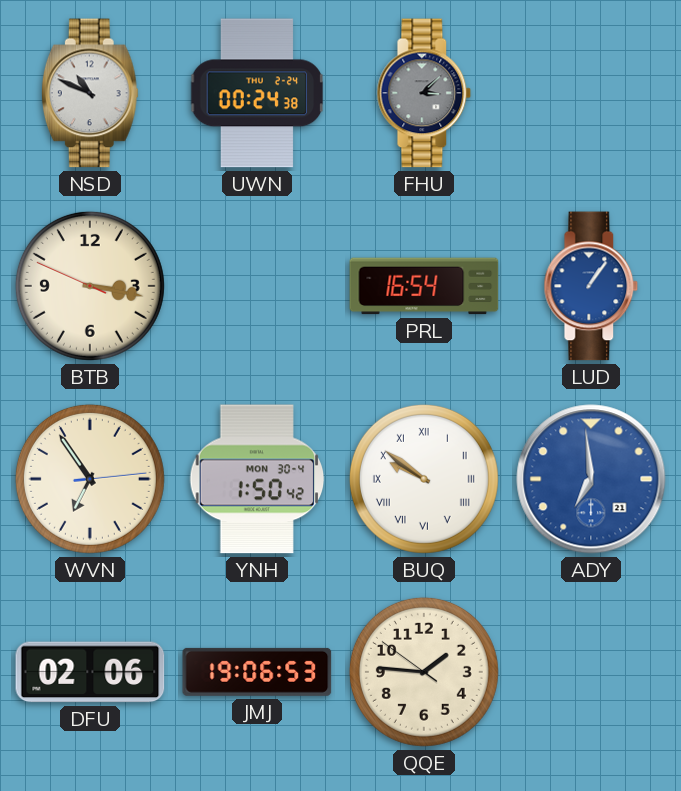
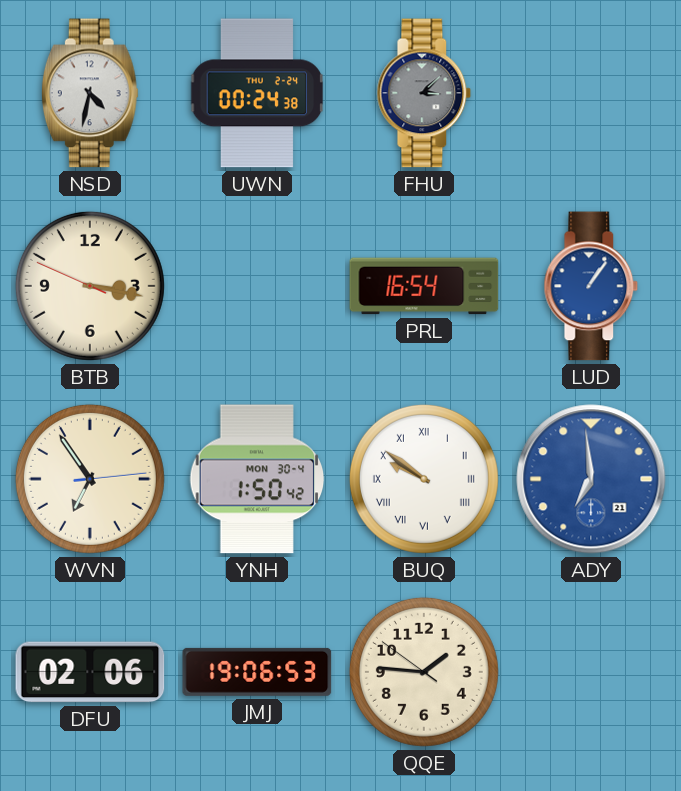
NSD: 10:49 -> 4:32 (90, 93)
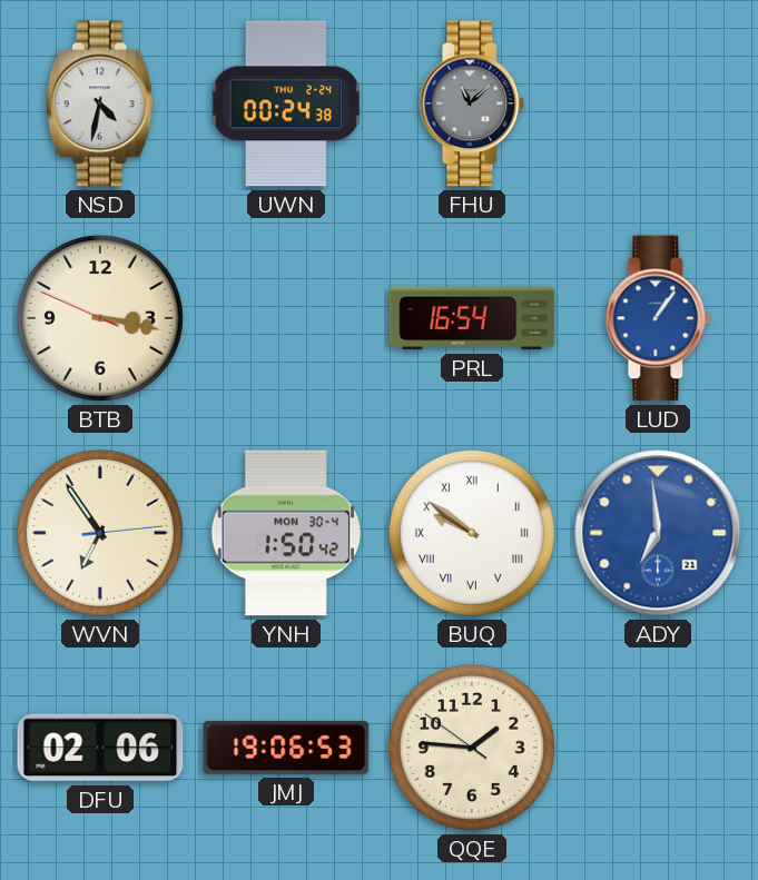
FHU: 3:08 -> 11:08 (472, 103)
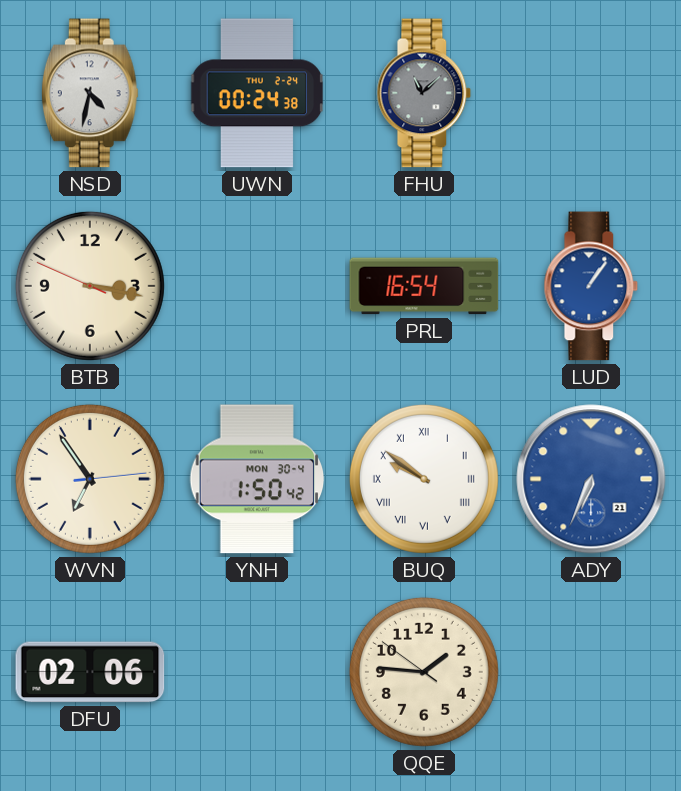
ADY: 6:59 -> 6:34 (591, 479)
JMJ: 19:06 -> none (286, 748)
